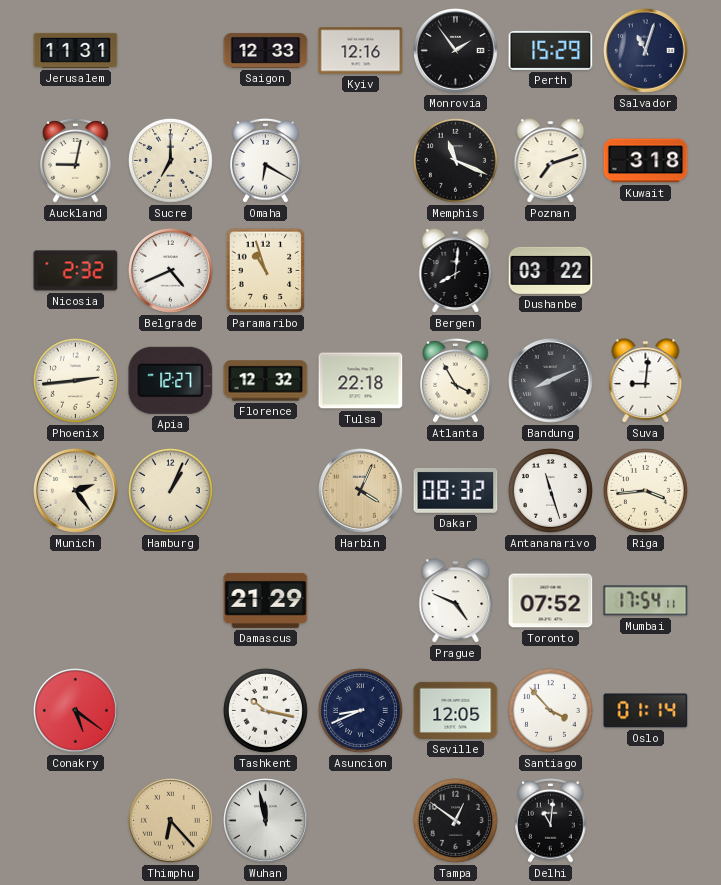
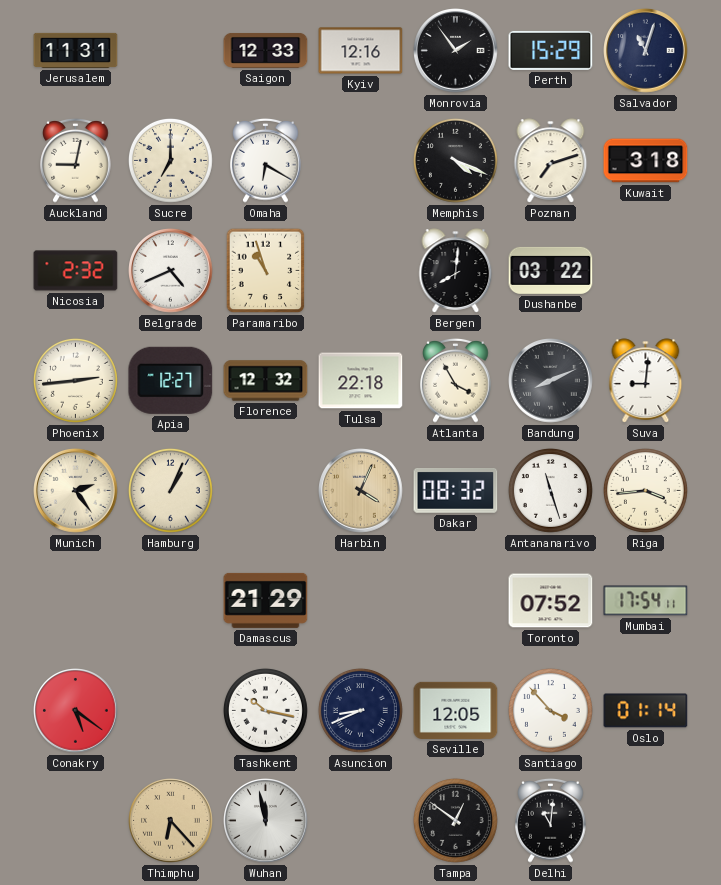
Memphis: 11:19 -> 4:19 (455, 160)
Prague: 4:49 -> none (456, 601)
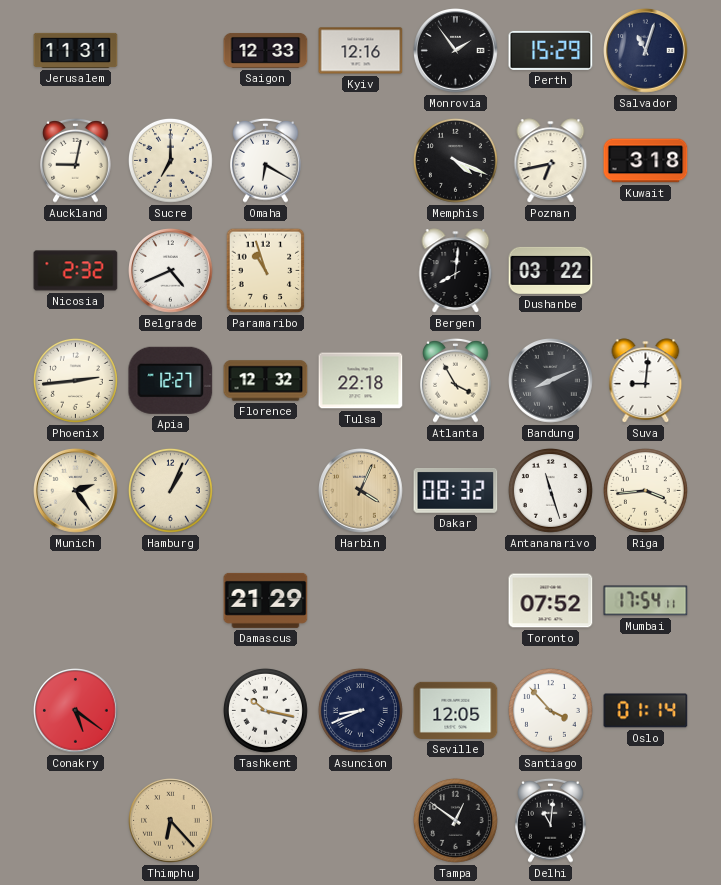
Poznan: 7:12 -> 6:43 (551, 161)
Wuhan: 11:58 -> none (266, 821)
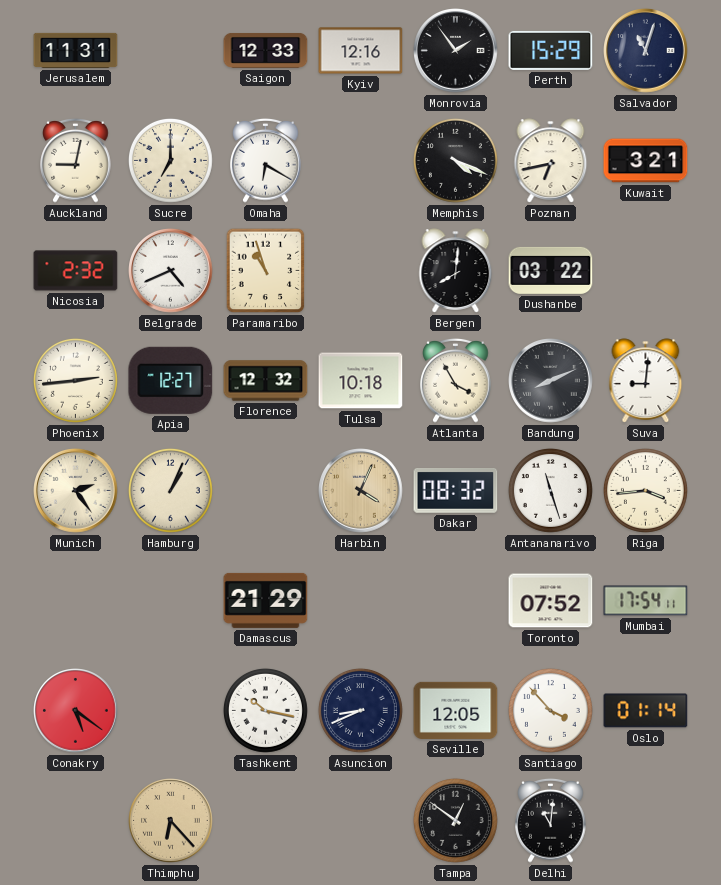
Kuwait: 3:18 -> 3:21 (646, 161)
Tulsa: 22:18 -> 10:18 (361, 381)
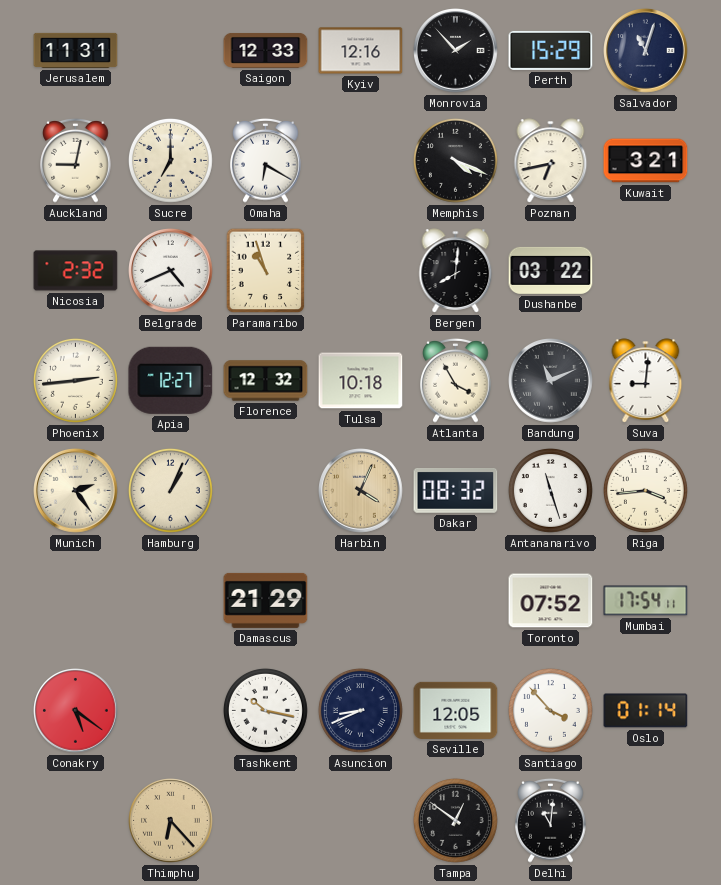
Monrovia: 1:54 -> 1:53 (456, 51)
Bandung: 8:11 -> 11:11 (551, 381)
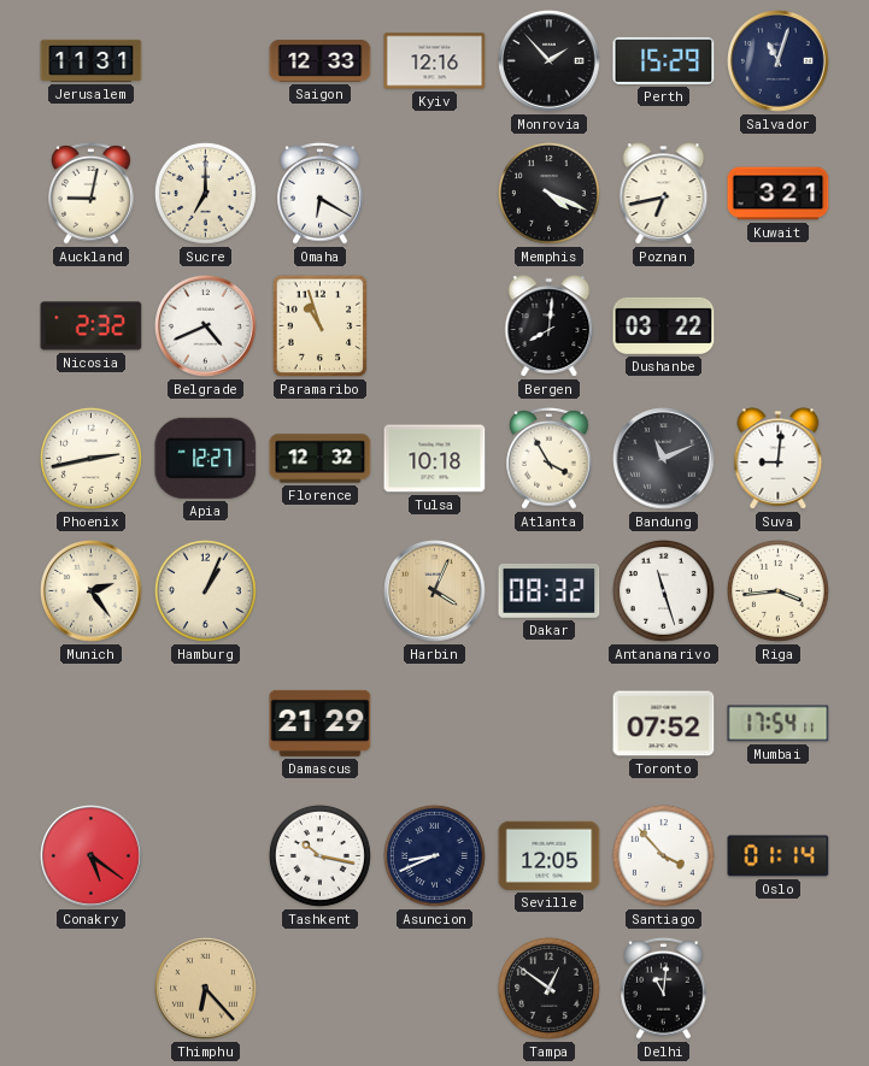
Phoenix: 2:44 -> 2:43 (90, 458)
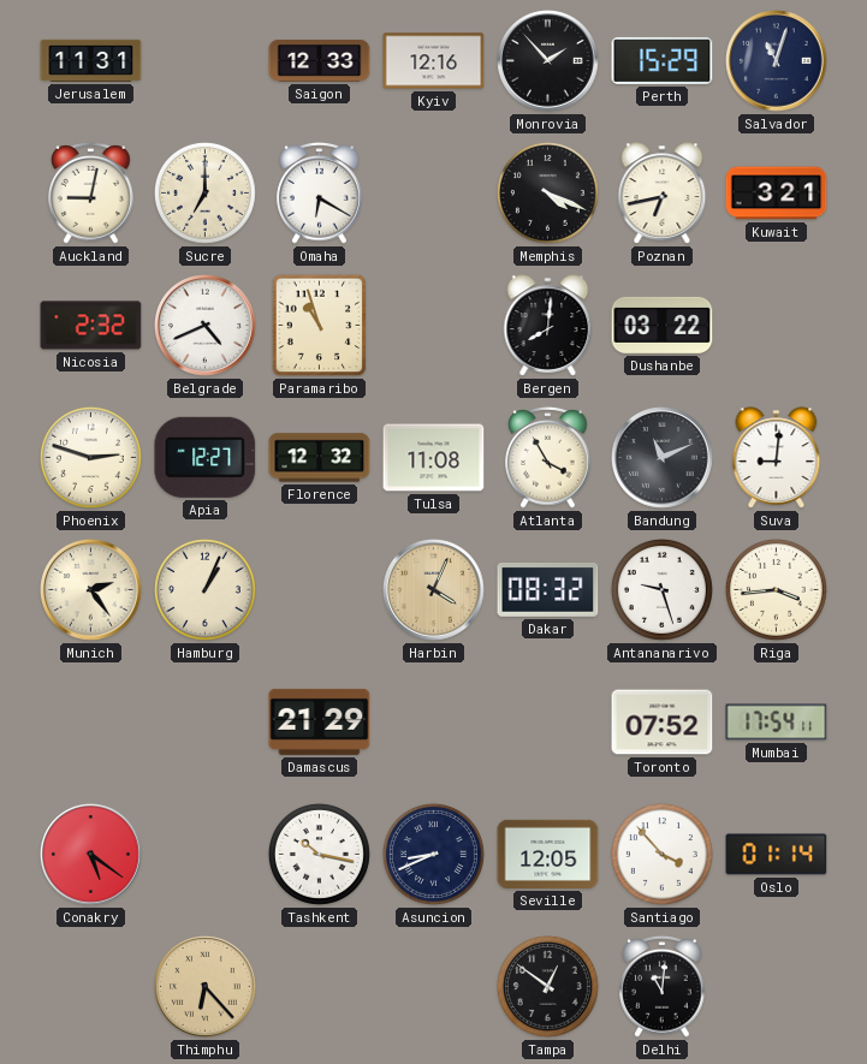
Phoenix: 2:43 -> 2:48 (90, 457)
Tulsa: 10:18 -> 11:08 (434, 458)
Antananarivo: 11:27 -> 9:27 (661, 589)
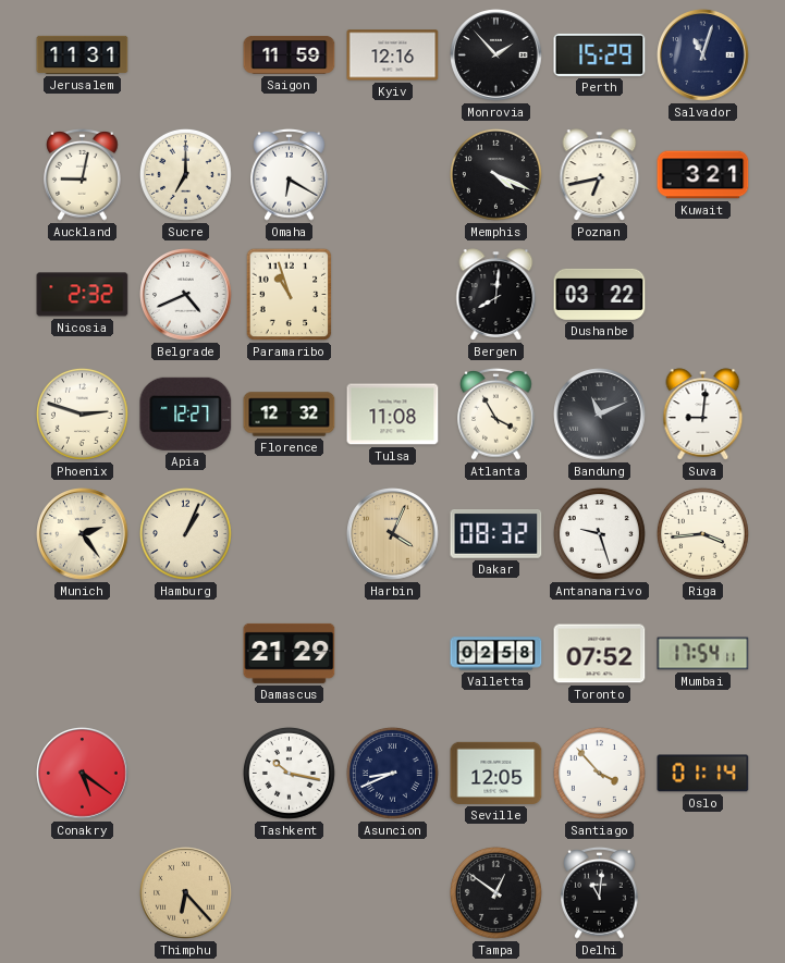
Saigon: 12:33 -> 11:59 (290, 54)
Valletta: none -> 02:58 (496, 654)
